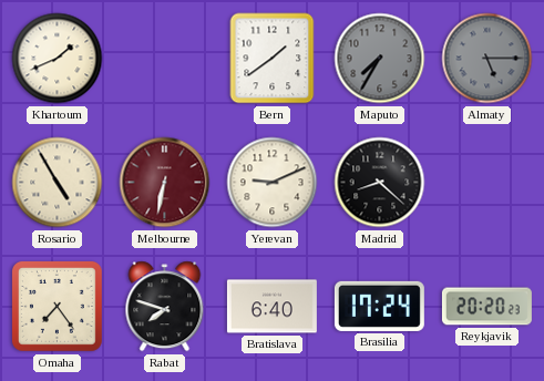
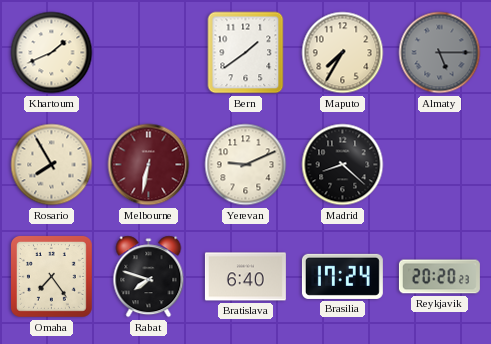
Maputo dial: grey -> cream (343, 53)
Rosario: 4:55 -> 7:55 (52, 165)
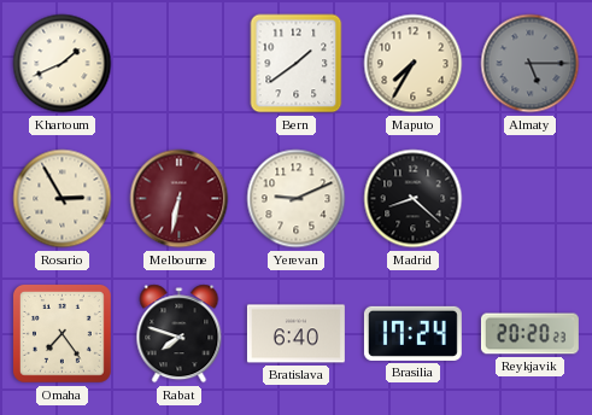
Rosario: 7:55 -> 2:55 (63, 199)
